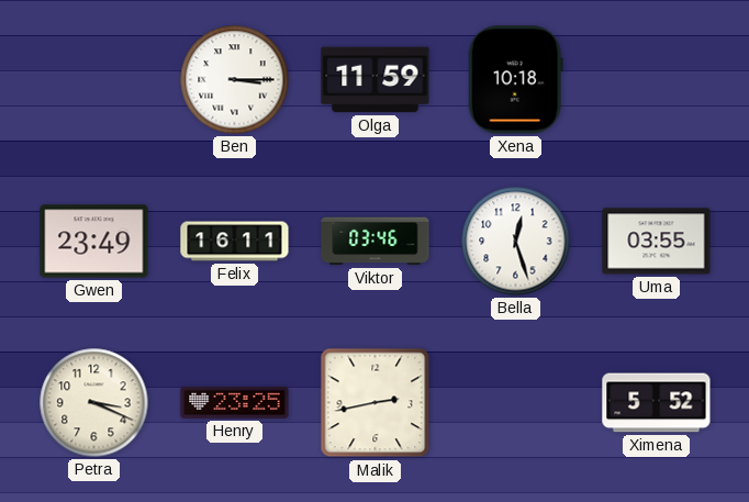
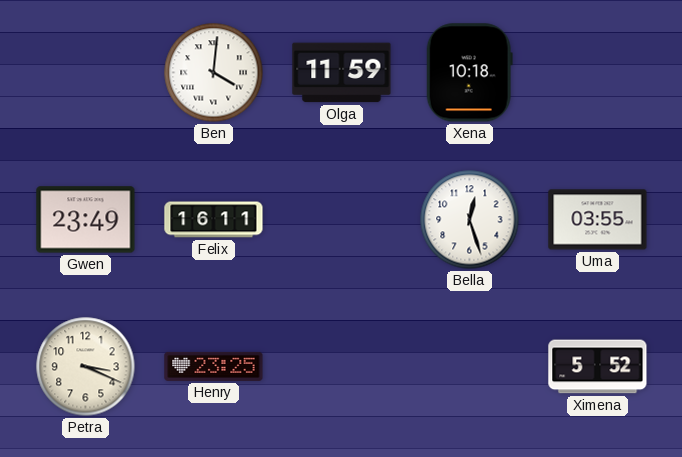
Ben: 3:15 -> 4:01 (214, 73)
Viktor: 03:46 -> none (376, 242)
Malik: 2:43 -> none (376, 403)
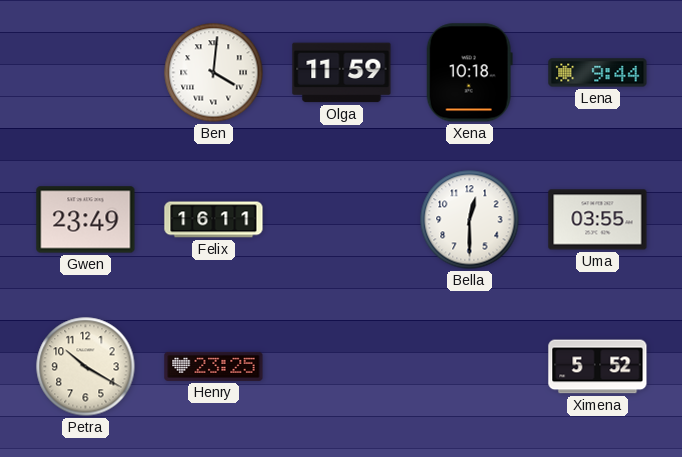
Lena: none -> 9:44 (598, 73)
Bella: 12:27 -> 12:30 (470, 220)
Petra: 3:19 -> 10:20 (86, 367)
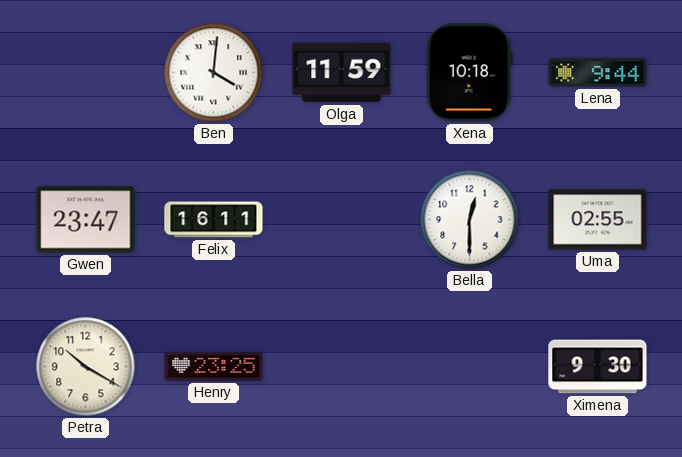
Gwen: 23:49 -> 23:47 (86, 220)
Uma: 03:55 -> 02:55 (598, 220)
Ximena: 5:52 -> 9:30 (598, 367)
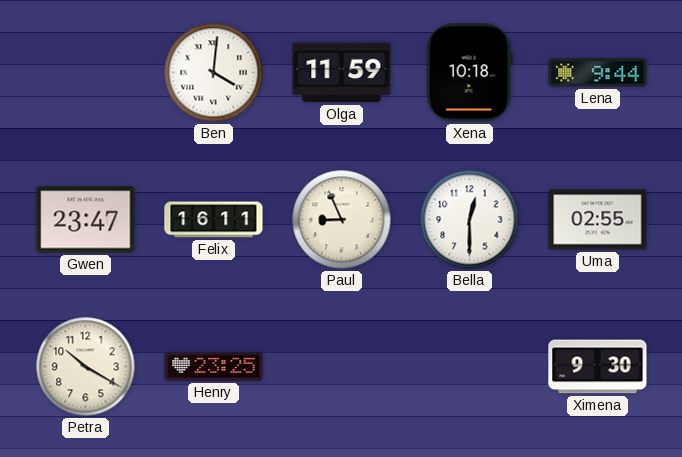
Paul: none -> 8:56 (342, 220)
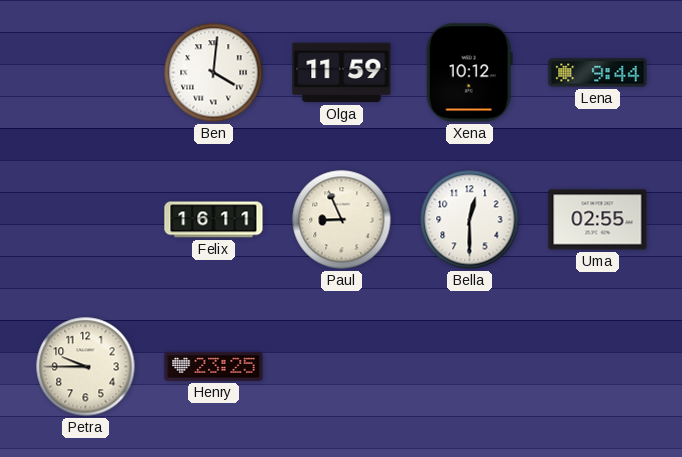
Xena: 10:18 -> 10:12 (469, 73)
Gwen: 23:47 -> none (86, 220)
Petra: 10:20 -> 9:45 (86, 367)
Ximena: 9:30 -> none (598, 367)
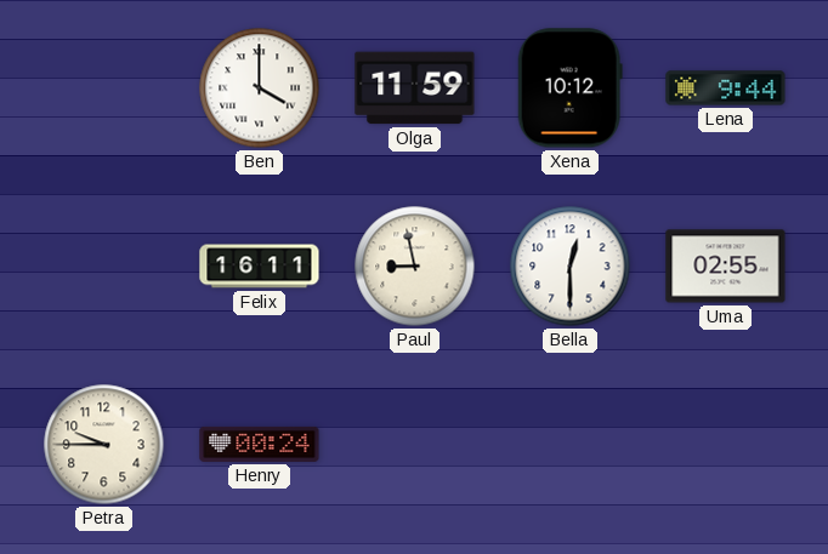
Ben: 4:01 -> 4:00 (260, 88)
Paul: 8:56 -> 8:58 (415, 267)
Henry: 23:25 -> 00:24 (260, 444)
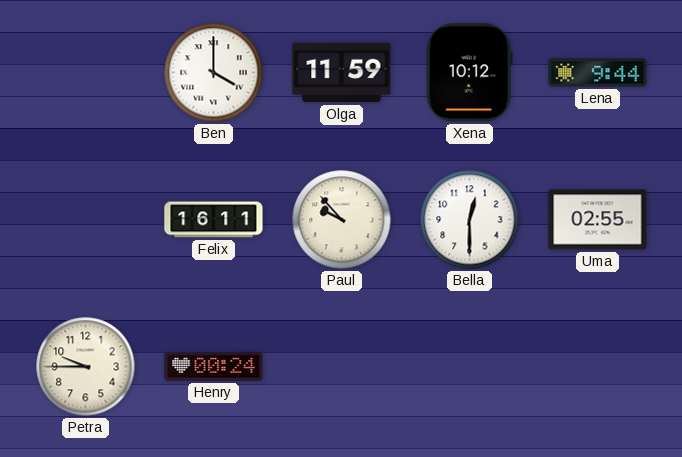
Paul: 8:58 -> 9:53 (342, 220)
